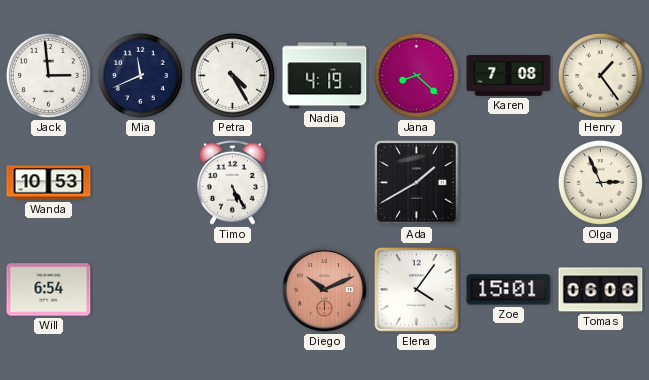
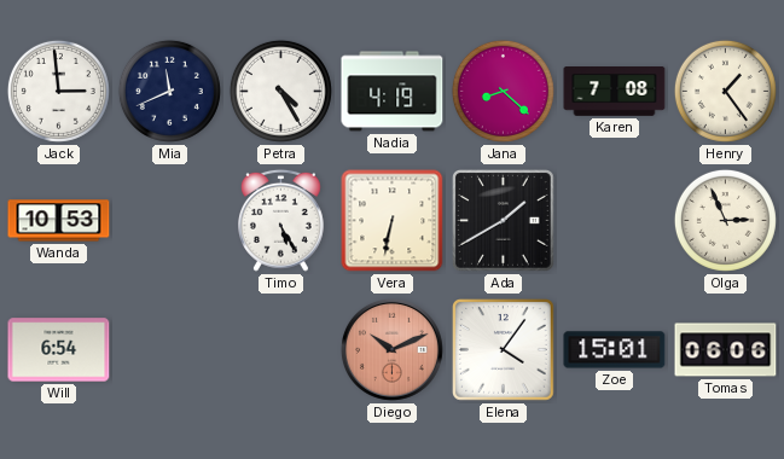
Vera: none -> 6:32 (393, 221)
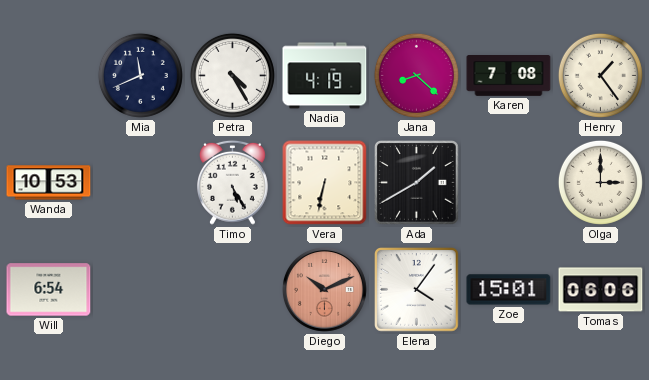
Jack: 2:59 -> none (58, 91)
Olga: 2:56 -> 3:00 (600, 182)
